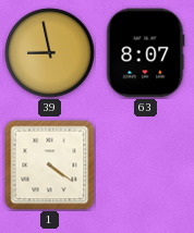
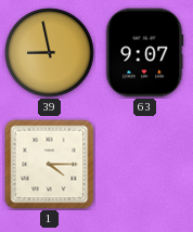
63: 8:07 -> 9:07 (145, 53)
1: 4:21 -> 4:15 (50, 165)
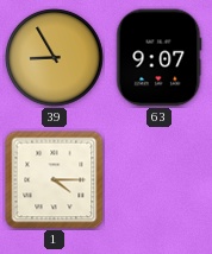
39: 8:58 -> 8:55 (55, 58)
